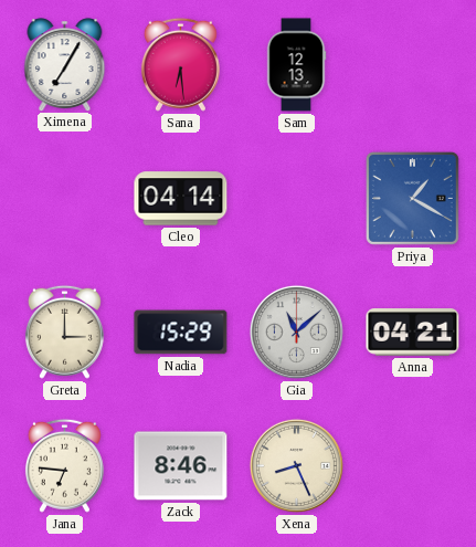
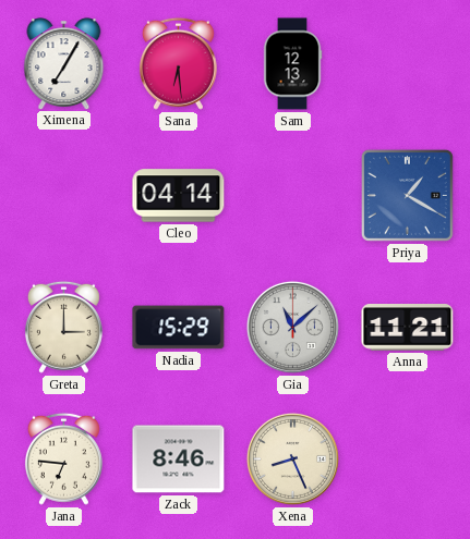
Anna: 04:21 -> 11:21 (408, 328)
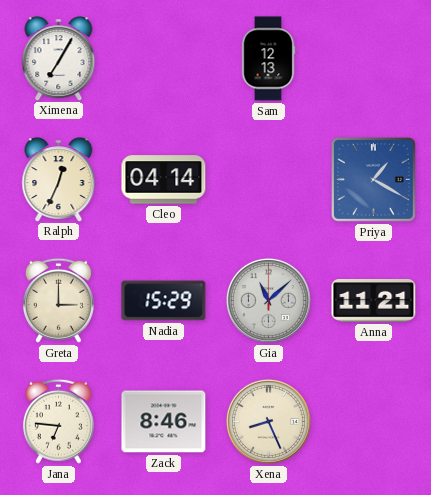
Sana: 6:29 -> none (178, 63)
Ralph: none -> 12:34 (59, 179)
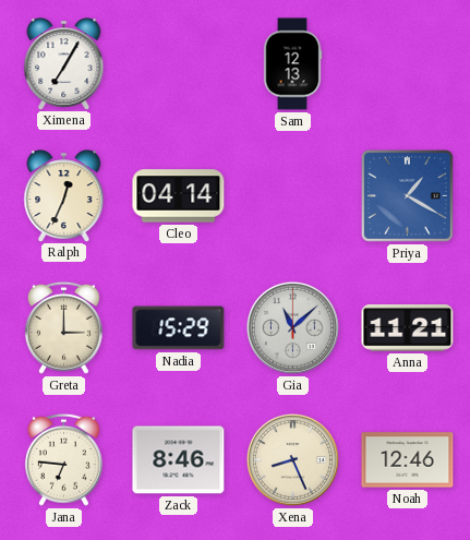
Noah: none -> 12:46 (408, 460)
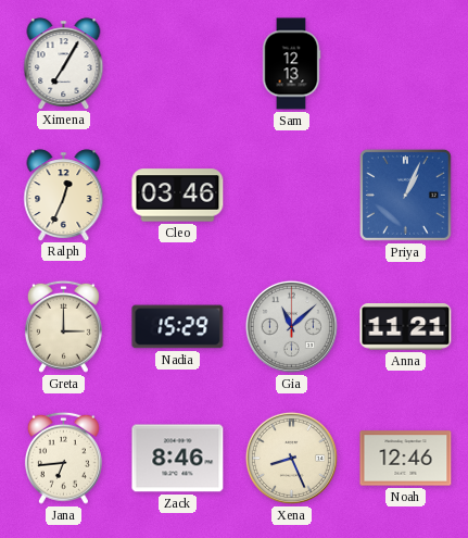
Cleo: 04:14 -> 03:46 (178, 196)
Priya: 1:20 -> 1:04 (405, 195)
Jana: 6:46 -> 6:44 (63, 458)
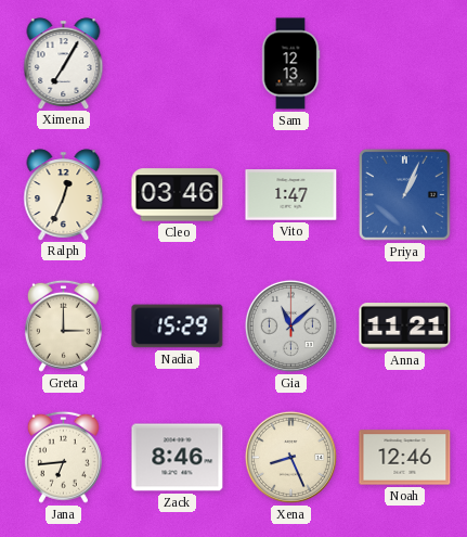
Vito: none -> 1:47 (291, 195)
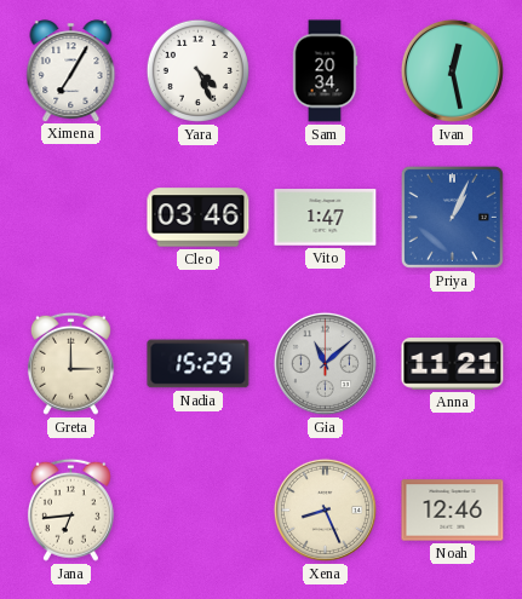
Yara: none -> 4:26 (197, 70)
Sam: 12:13 -> 20:34 (325, 71)
Ivan: none -> 12:28 (452, 70)
Ralph: 12:34 -> none (64, 194)
Zack: 8:46 -> none (178, 458)
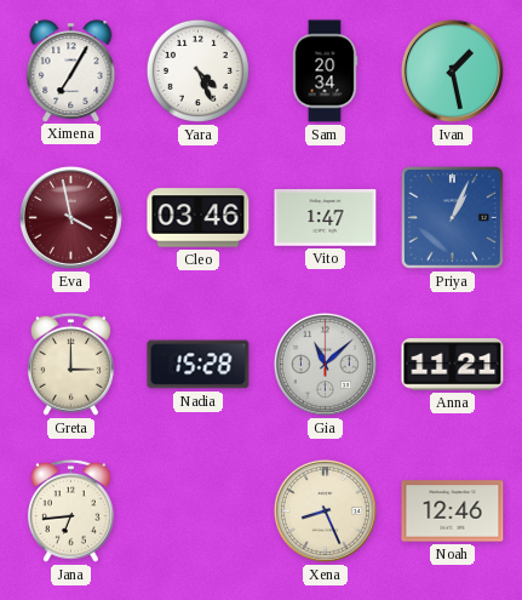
Ivan: 12:28 -> 1:28 (452, 70)
Eva: none -> 3:58 (70, 217)
Nadia: 15:29 -> 15:28 (199, 365)
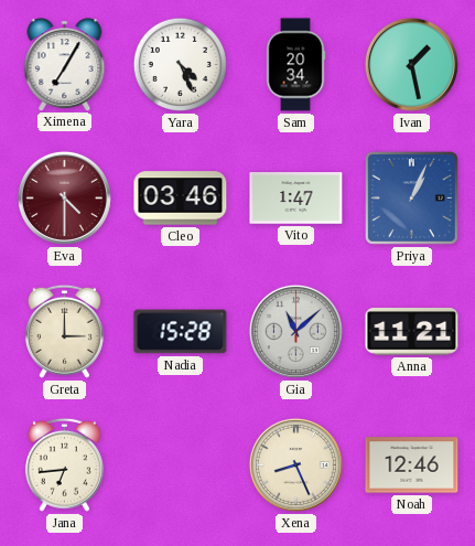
Eva: 3:58 -> 4:30 (64, 197)
